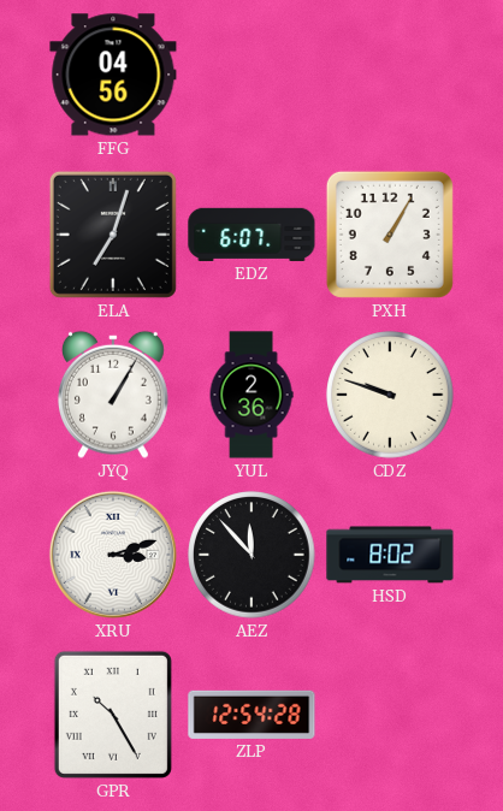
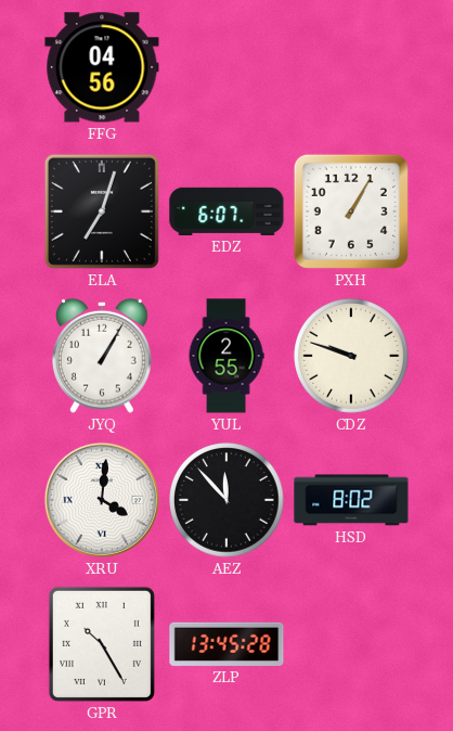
YUL: 2:36 -> 2:55 (226, 356)
XRU: 3:12 -> 4:01 (102, 500)
ZLP: 12:54 -> 13:45 (226, 644)
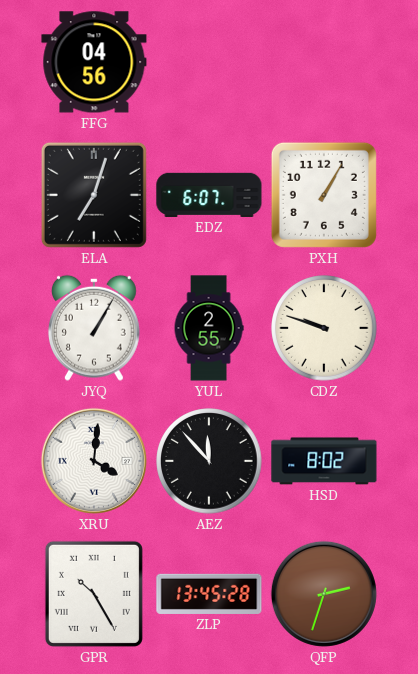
QFP: none -> 2:33 (324, 594)
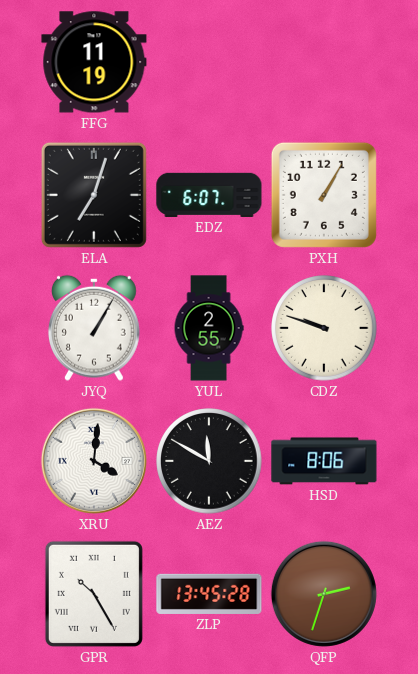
FFG: 04:56 -> 11:19 (94, 62)
AEZ: 11:53 -> 11:50 (209, 461)
HSD: 8:02 -> 8:06 (324, 461)
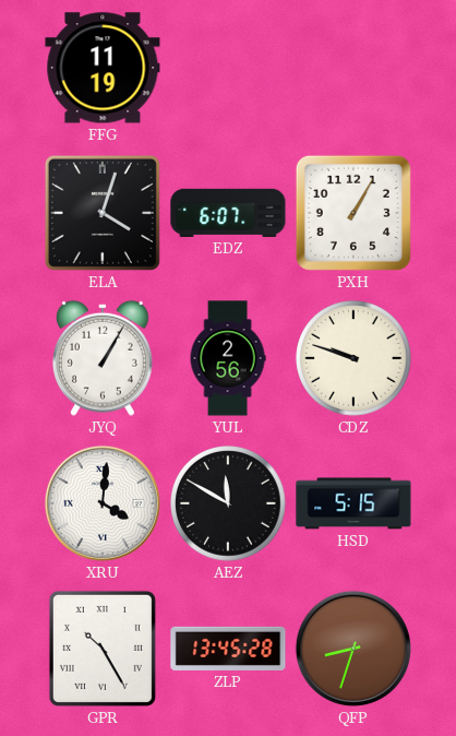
ELA: 7:03 -> 4:03 (103, 213)
YUL: 2:55 -> 2:56 (228, 358)
HSD: 8:06 -> 5:15 (353, 503)
QFP: 2:33 -> 8:33 (353, 649)
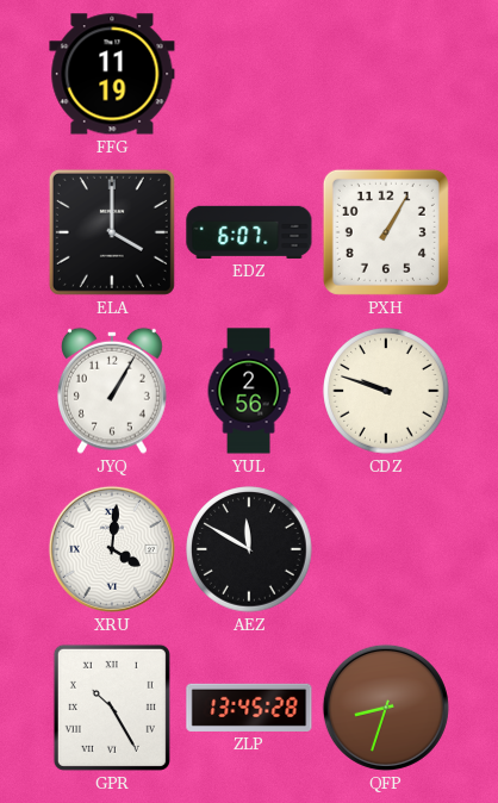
ELA: 4:03 -> 4:00 (112, 232)
HSD: 5:15 -> none (353, 503)
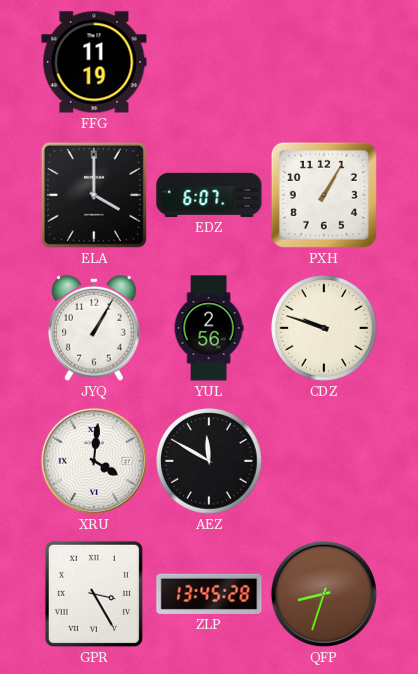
GPR: 10:25 -> 3:25 (94, 594)
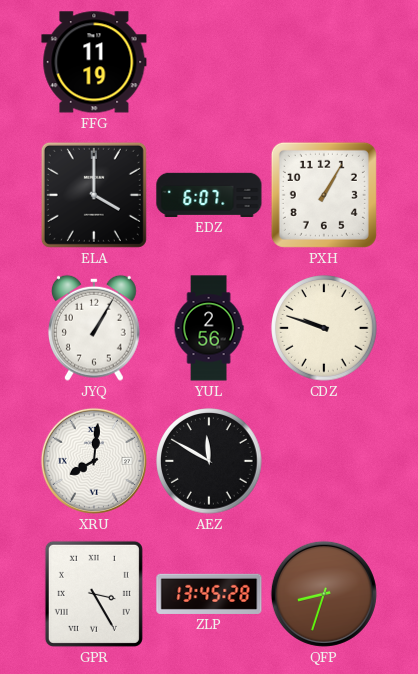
XRU: 4:01 -> 8:01 (94, 461)
